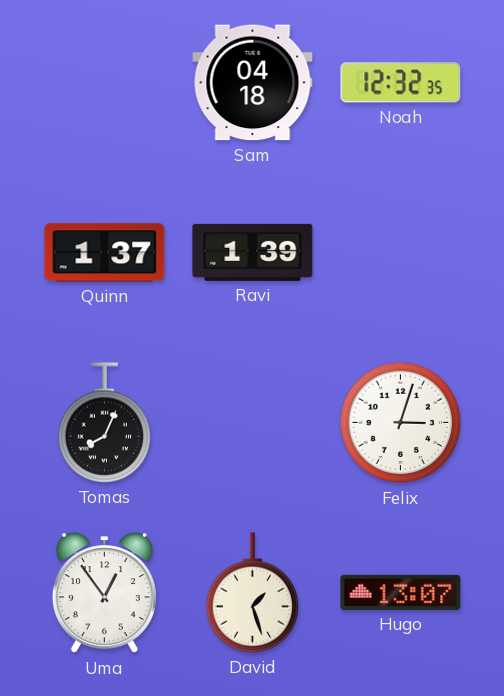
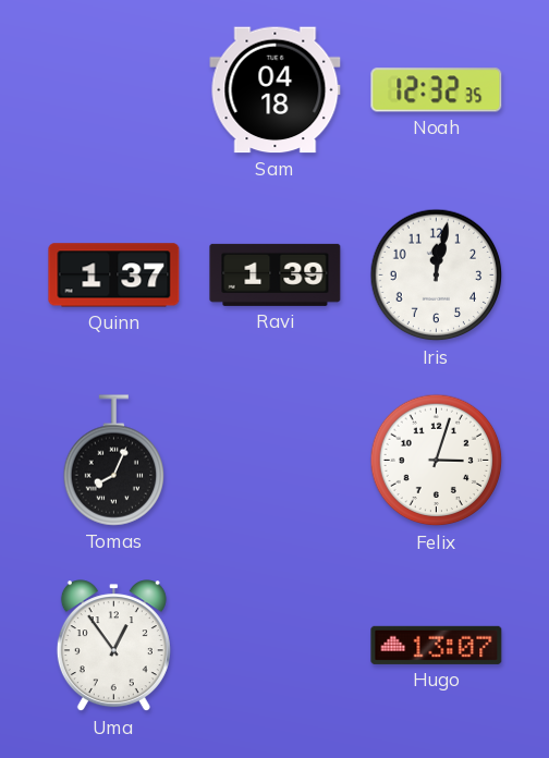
Iris: none -> 12:02 (437, 276)
David: 1:27 -> none (252, 593)
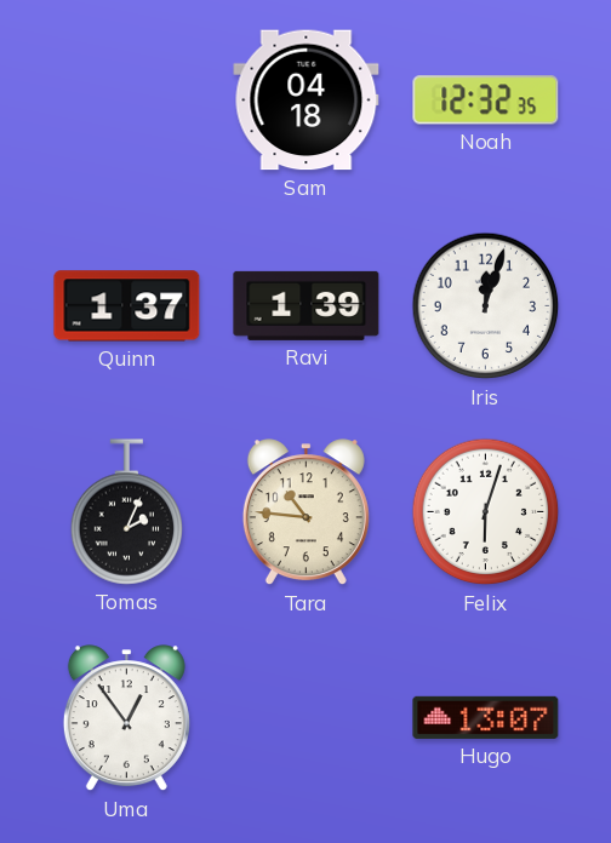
Iris: 12:02 -> 12:03 (486, 306)
Tomas: 8:04 -> 2:04 (126, 512)
Tara: none -> 10:46 (305, 512)
Felix: 3:03 -> 6:03 (486, 512)
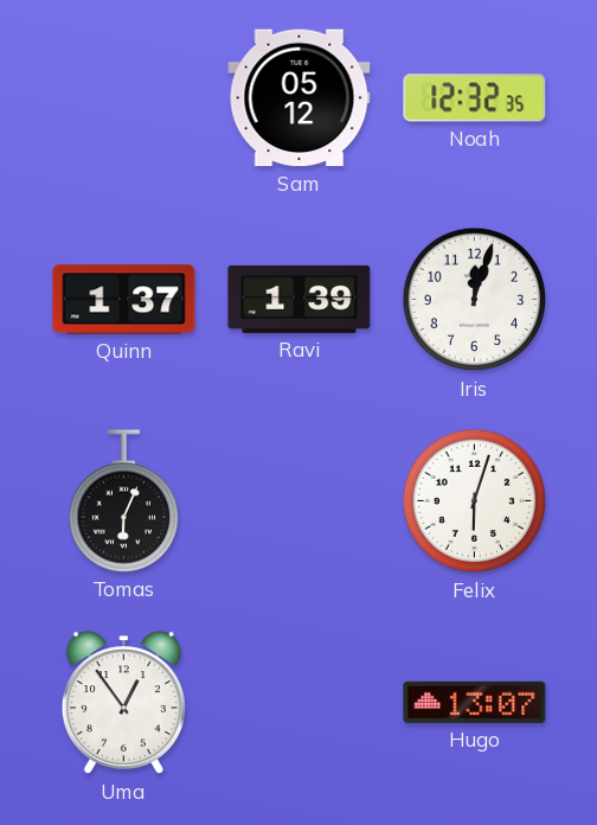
Sam: 04:18 -> 05:12 (300, 98)
Tomas: 2:04 -> 6:04 (123, 501)
Tara: 10:46 -> none (305, 512)
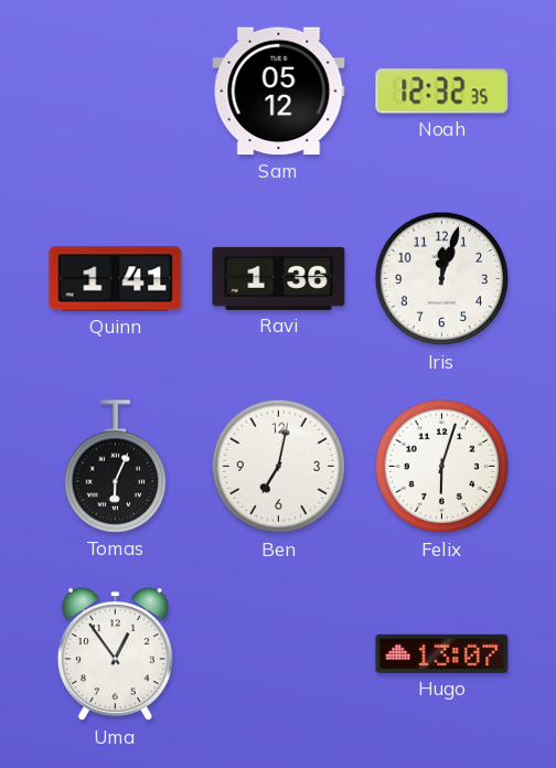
Quinn: 1:37 -> 1:41 (116, 279)
Ravi: 1:39 -> 1:36 (279, 278)
Ben: none -> 7:02 (279, 467)
